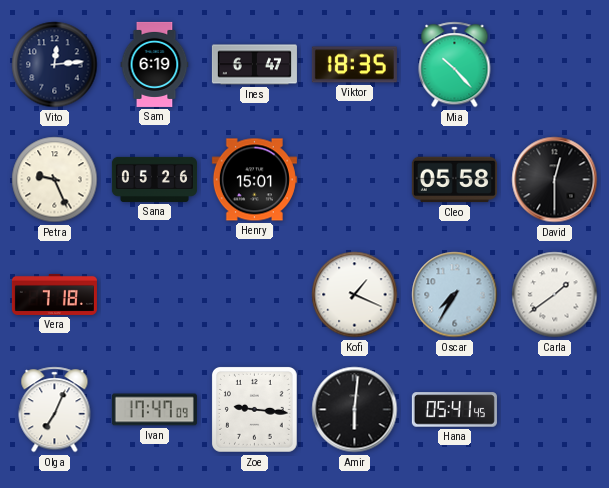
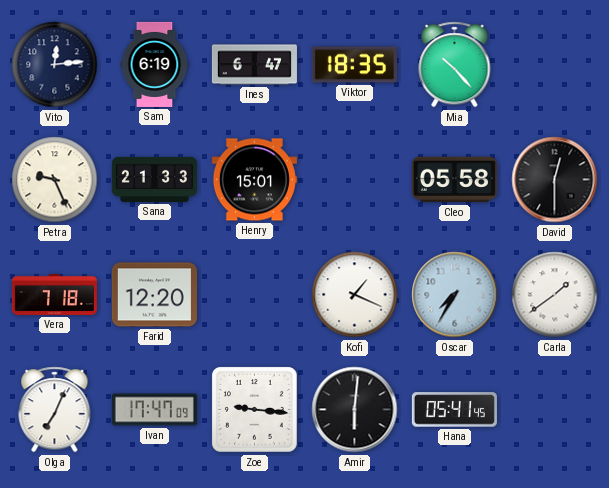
Sana: 05:26 -> 21:33 (154, 179)
Farid: none -> 12:20 (154, 295)
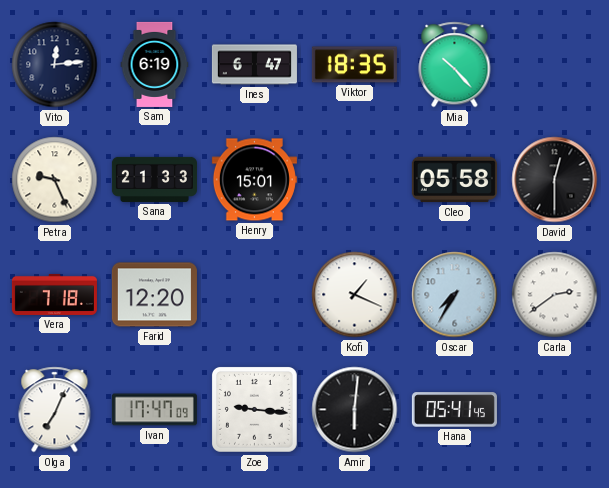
Carla: 1:39 -> 2:39 (555, 295)
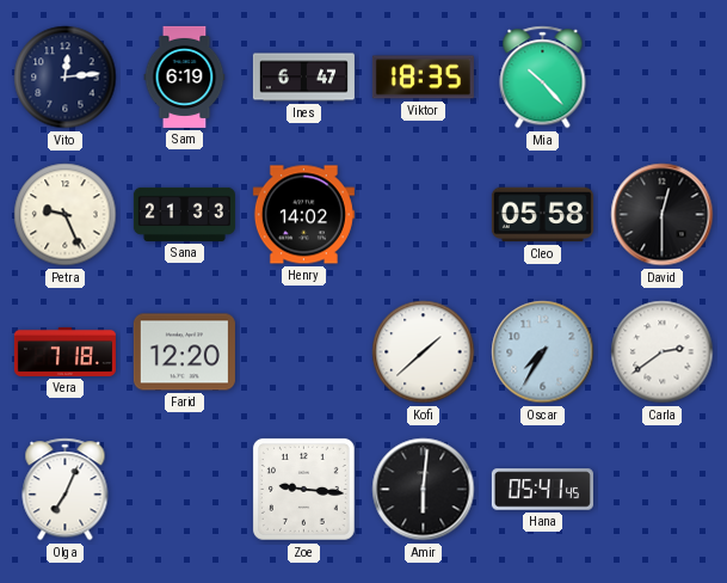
Henry: 15:01 -> 14:02 (303, 215)
Kofi: 1:19 -> 1:38 (424, 352)
Ivan: 17:47 -> none (154, 410)
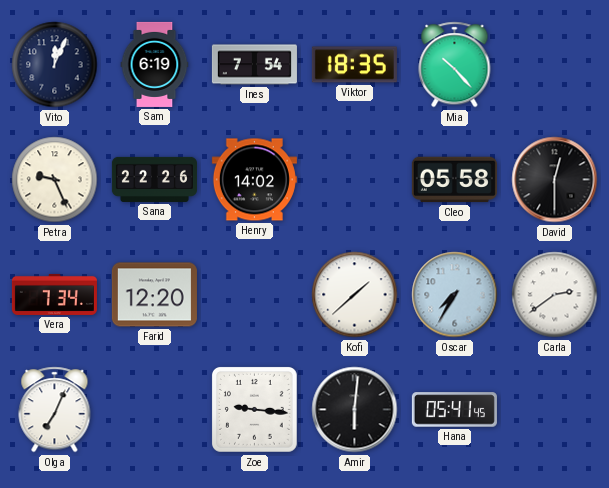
Vito: 12:14 -> 12:04 (55, 65)
Ines: 6:47 -> 7:54 (254, 65)
Sana: 21:33 -> 22:26 (154, 179)
Vera: 7:18 -> 7:34 (54, 294)
